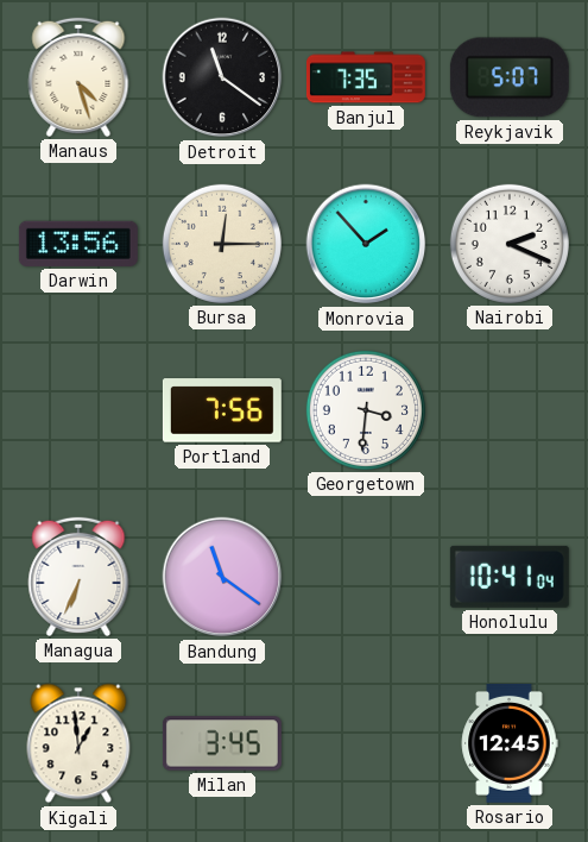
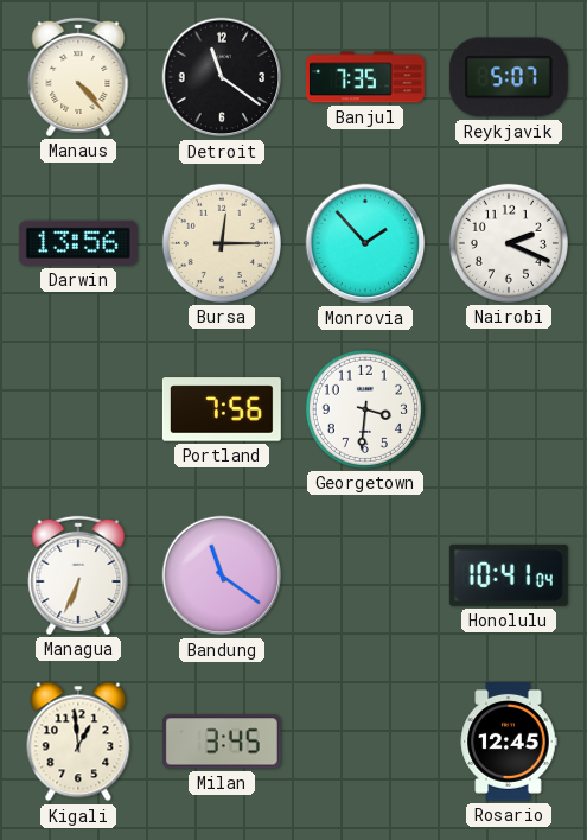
Manaus: 4:27 -> 4:23 (78, 77)
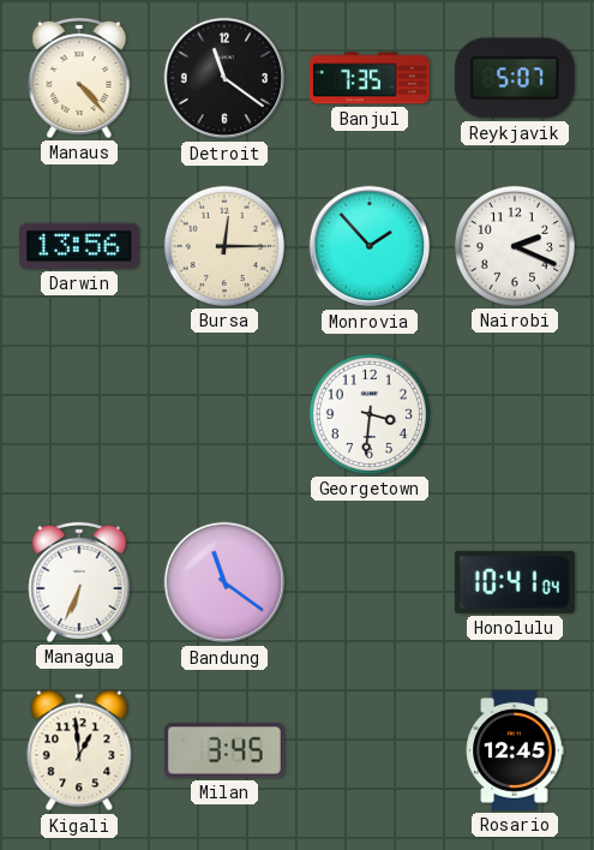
Portland: 7:56 -> none (222, 409)
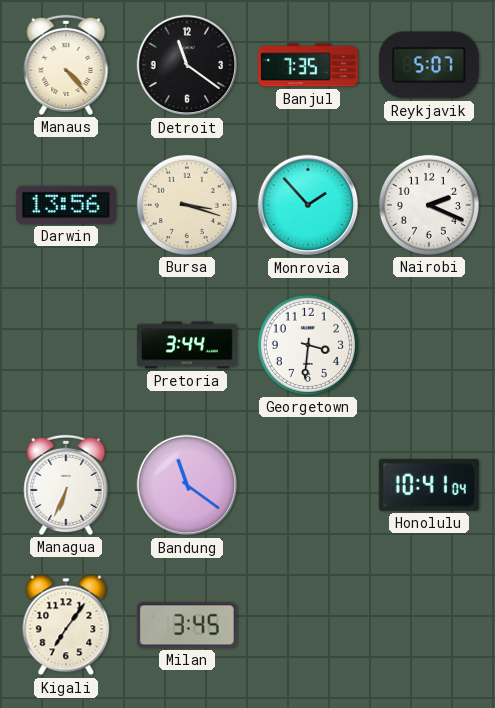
Bursa: 12:15 -> 3:18 (187, 205)
Pretoria: none -> 3:44 (187, 345)
Kigali: 12:59 -> 7:06 (66, 625)
Rosario: 12:45 -> none (515, 750)
